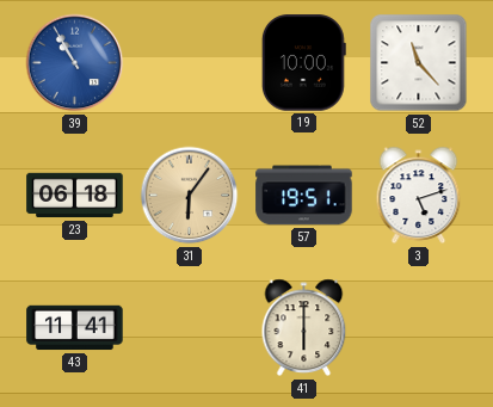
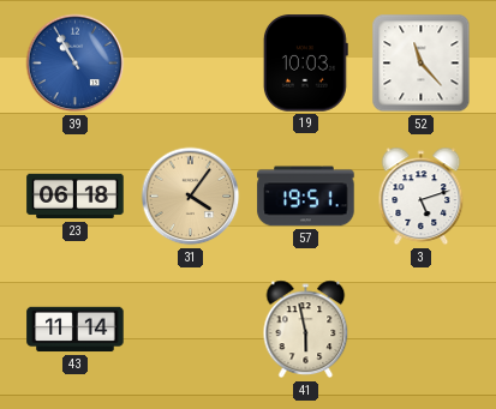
19: 10:00 -> 10:03 (305, 64)
31: 6:06 -> 4:06 (191, 197)
43: 11:41 -> 11:14 (76, 330)
41: 6:00 -> 5:58 (306, 330)
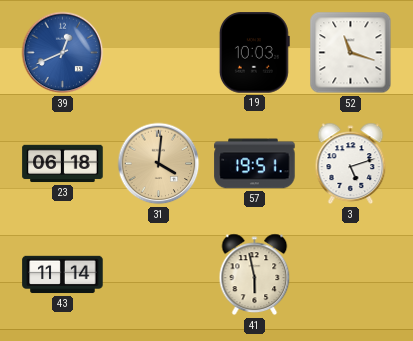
39: 10:55 -> 12:41 (63, 53)
52: 11:23 -> 11:18 (351, 53)
31: 4:06 -> 4:01 (159, 164)
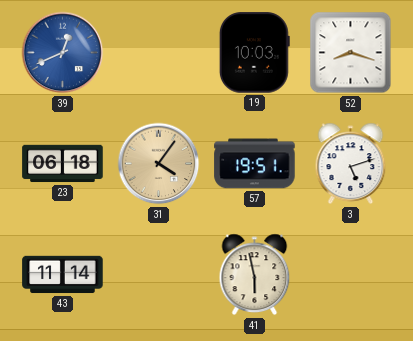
52: 11:18 -> 8:18 (351, 53)
31: 4:01 -> 4:06 (159, 164)
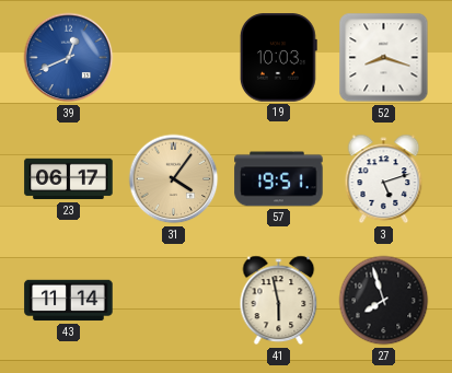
23: 06:18 -> 06:17 (69, 179)
27: none -> 7:57 (384, 301)
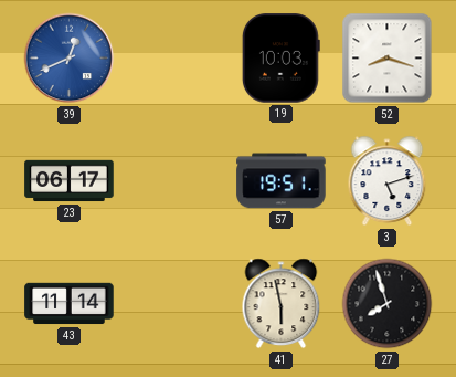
31: 4:06 -> none (174, 179)
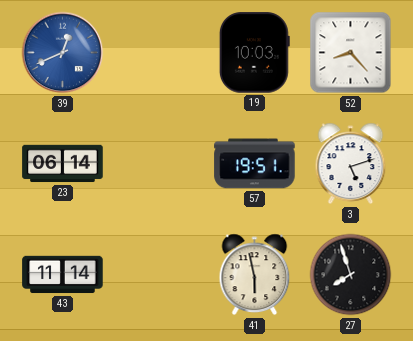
52: 8:18 -> 8:23 (351, 53)
23: 06:17 -> 06:14 (63, 164)
